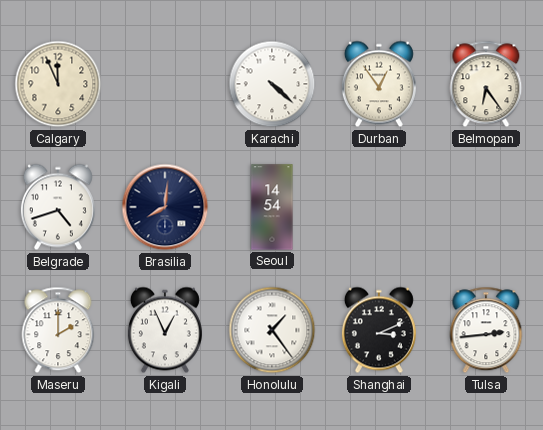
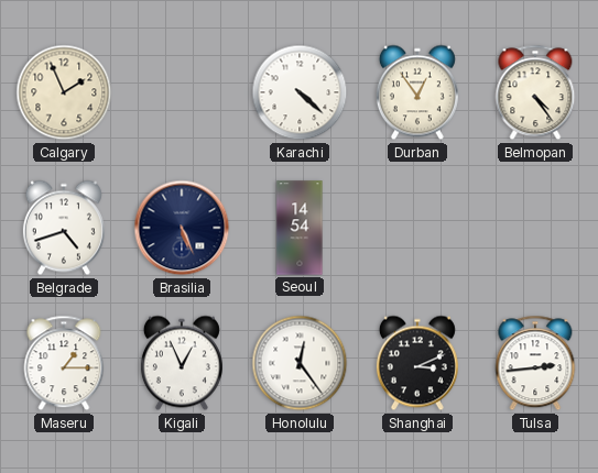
Calgary: 11:56 -> 1:56 (64, 92)
Belmopan: 6:24 -> 4:24 (535, 92)
Brasilia: 8:01 -> 5:26 (182, 228)
Maseru: 2:00 -> 1:15 (64, 363)
Honolulu: 1:24 -> 12:24 (300, 363)
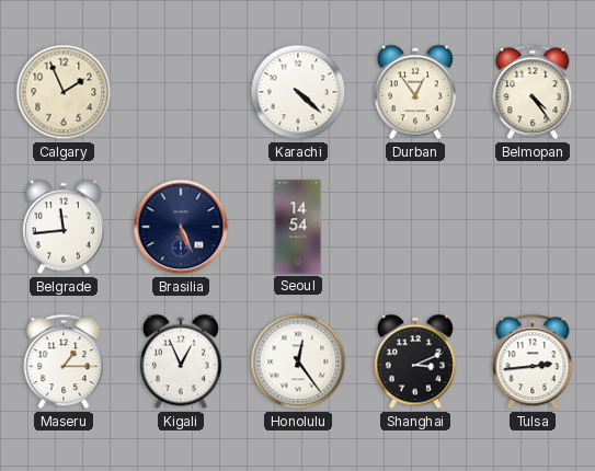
Belgrade: 4:42 -> 11:44 (64, 227)
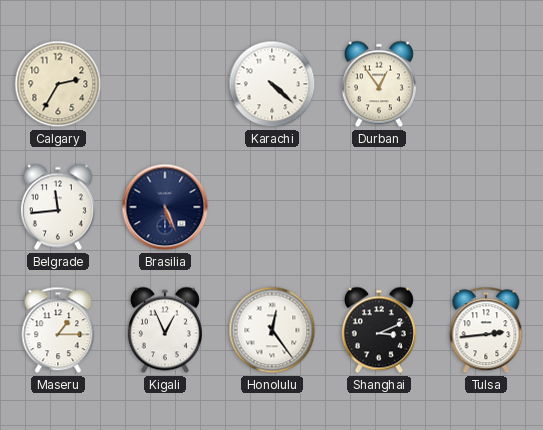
Calgary: 1:56 -> 2:35 (58, 84)
Belmopan: 4:24 -> none (533, 92)
Seoul: 14:54 -> none (298, 227)
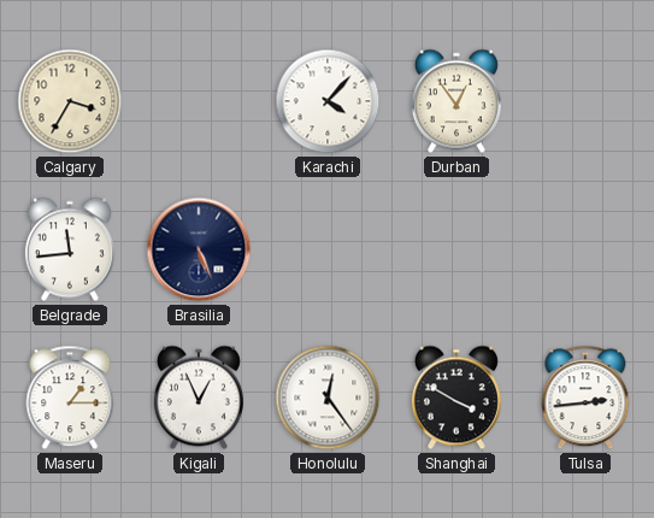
Calgary: 2:35 -> 3:35 (70, 101)
Karachi: 4:22 -> 4:07 (328, 101)
Shanghai: 3:11 -> 3:50 (456, 398)
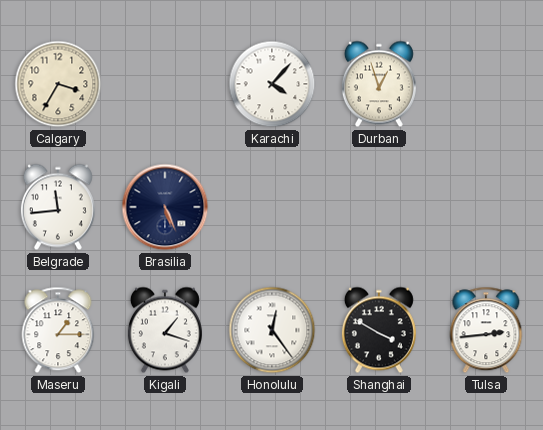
Durban: 12:54 -> 12:57 (379, 84)
Kigali: 12:56 -> 1:18 (165, 330)
